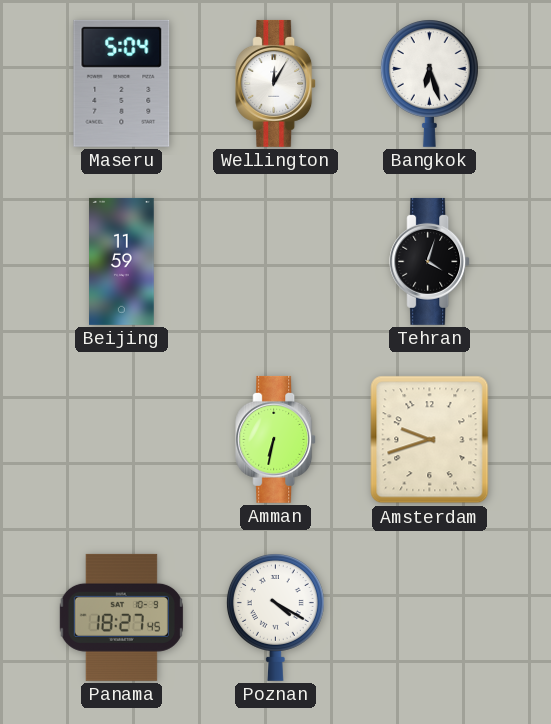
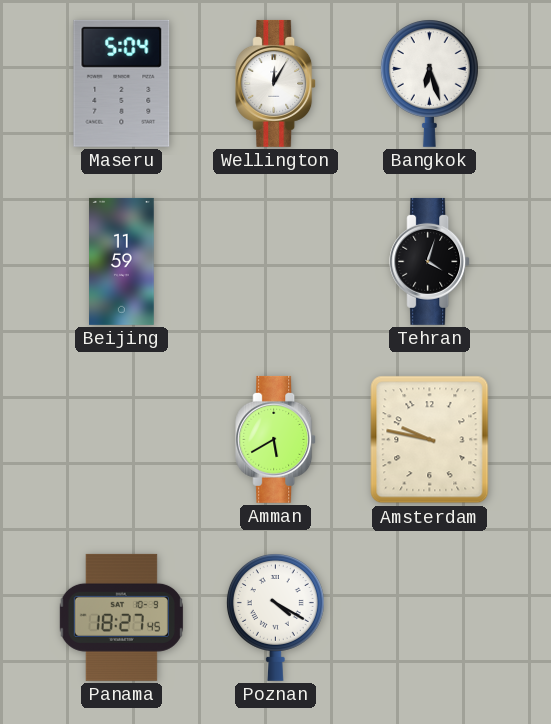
Amman: 6:32 -> 5:40 (276, 439)
Amsterdam: 9:42 -> 9:47 (430, 440)
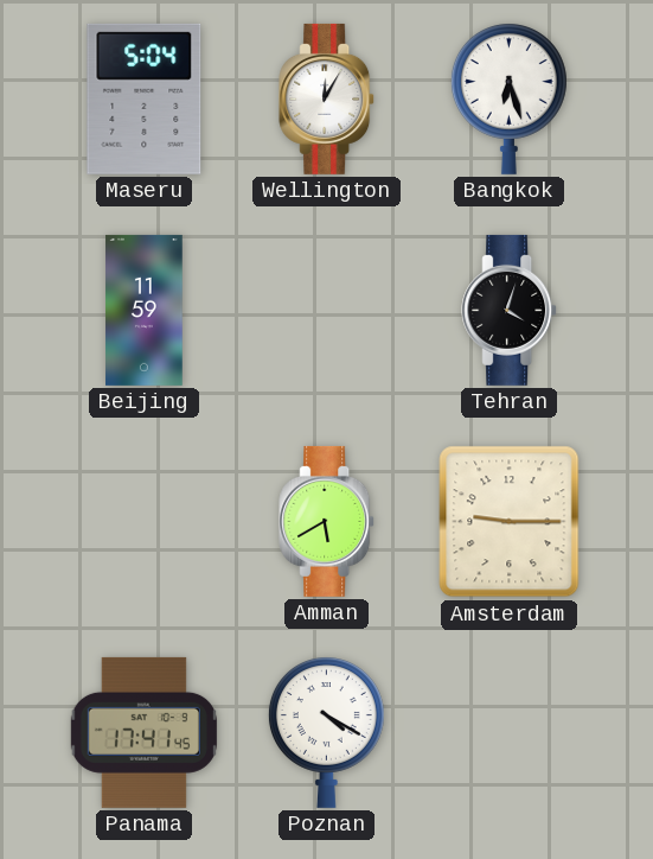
Amsterdam: 9:47 -> 9:15 (510, 522)
Panama: 18:27 -> 17:41 (143, 732)
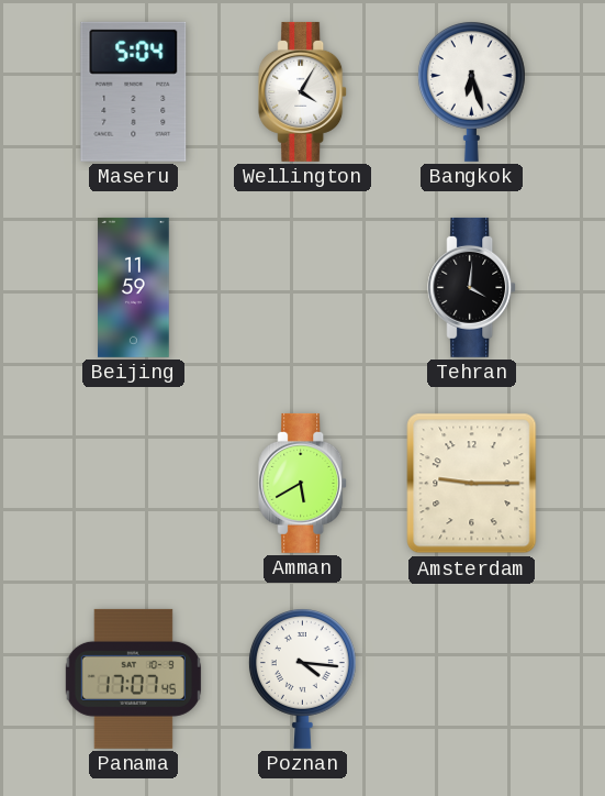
Wellington: 12:05 -> 4:05 (303, 91)
Tehran: 4:03 -> 4:01 (472, 287)
Panama: 17:41 -> 17:07 (133, 678)
Poznan: 4:20 -> 4:16 (302, 678)
